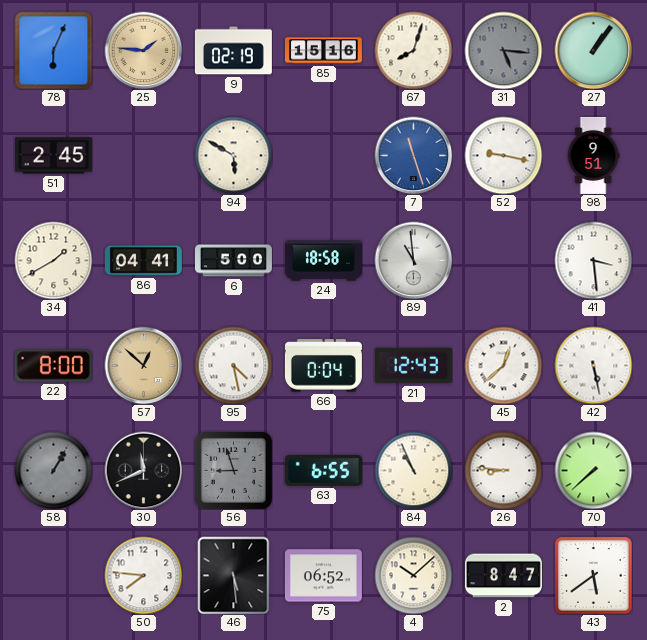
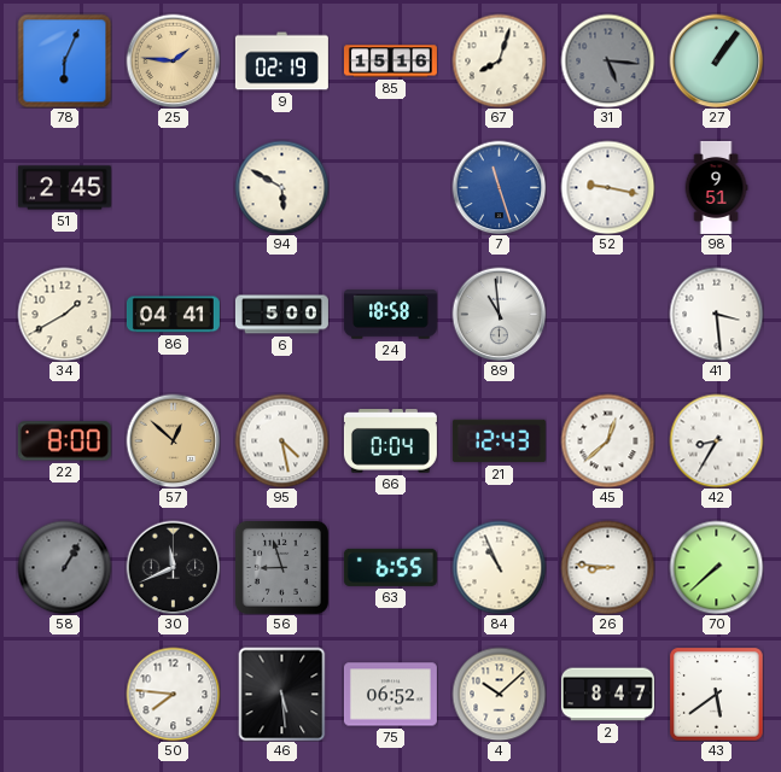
42: 5:28 -> 8:35 (716, 440)
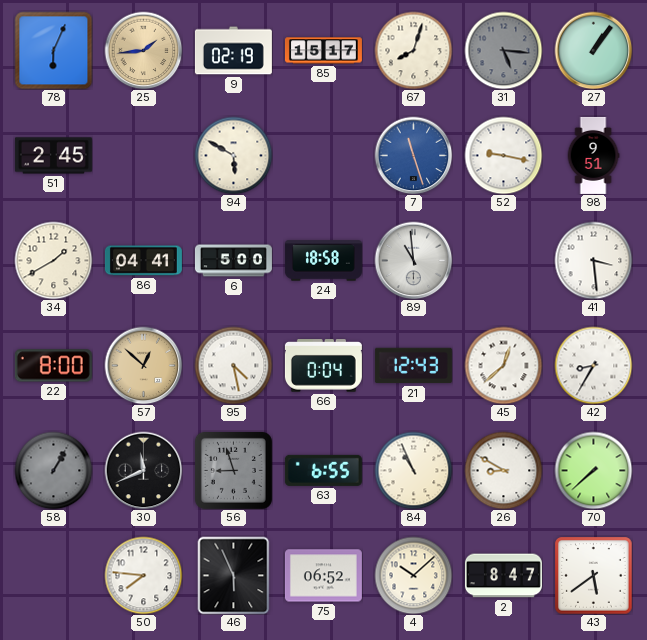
25: 1:46 -> 1:44 (143, 50)
85: 15:16 -> 15:17 (323, 51)
26: 8:46 -> 8:50 (503, 470)
46: 5:29 -> 5:56 (234, 575)
